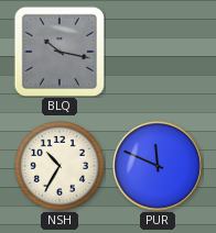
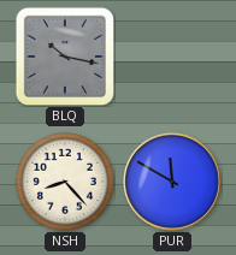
NSH: 10:35 -> 8:23 (65, 182)
PUR: 11:49 -> 11:50 (173, 183)
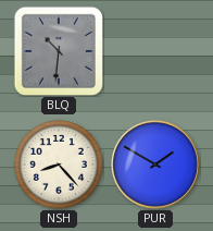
BLQ: 10:17 -> 10:31 (58, 50)
PUR: 11:50 -> 1:50 (156, 166)
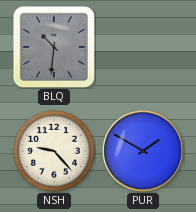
NSH: 8:23 -> 9:23 (54, 151)
